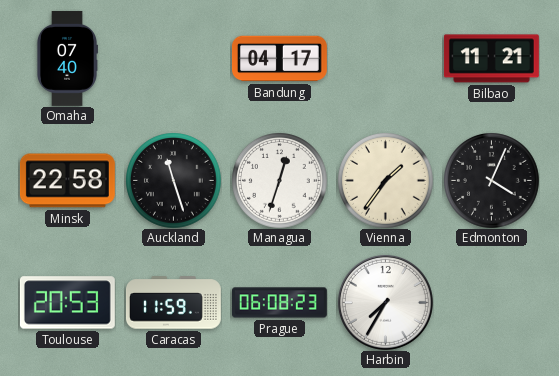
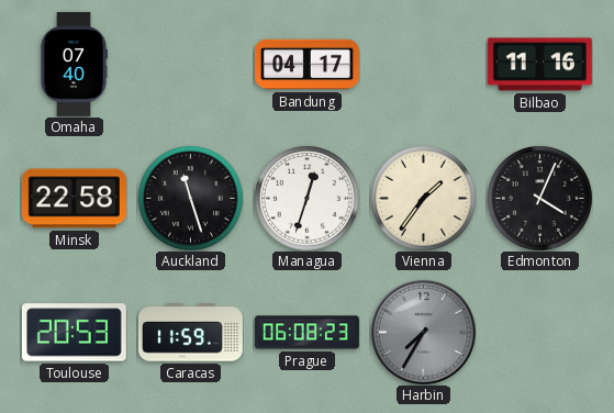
Bilbao: 11:21 -> 11:16 (539, 65)
Harbin dial: white -> grey (423, 332)
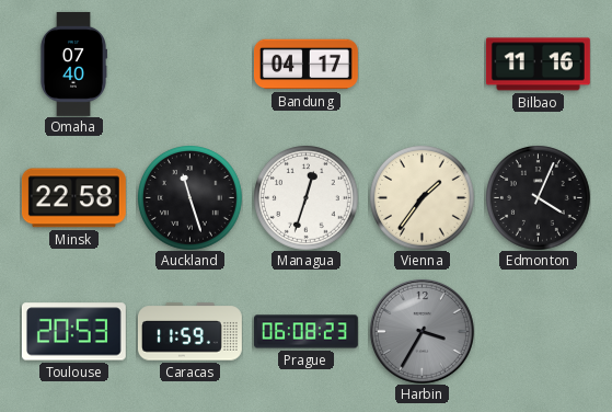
Harbin: 7:35 -> 3:35 (422, 331)
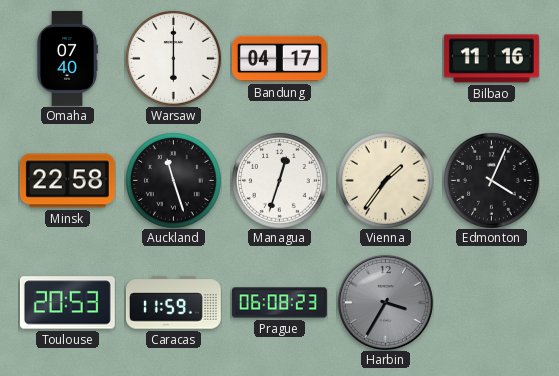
Warsaw: none -> 6:00 (174, 59)
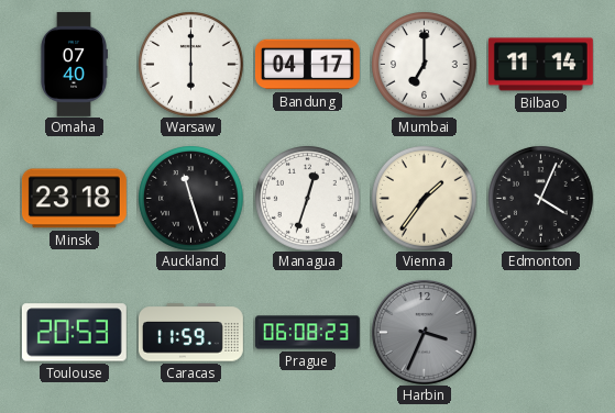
Mumbai: none -> 7:00 (425, 65)
Bilbao: 11:16 -> 11:14 (540, 65)
Minsk: 22:58 -> 23:18 (74, 199)
Harbin: 3:35 -> 3:34 (424, 332)
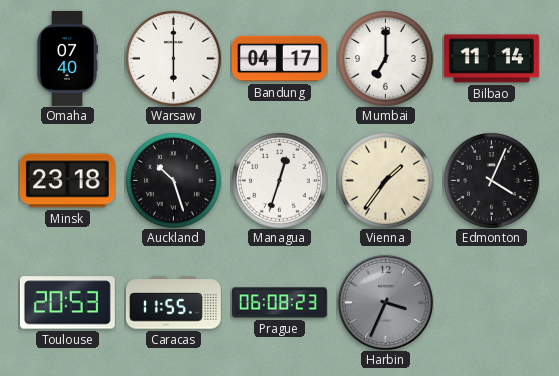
Auckland: 11:27 -> 10:27 (174, 181)
Caracas: 11:59 -> 11:55 (173, 303)
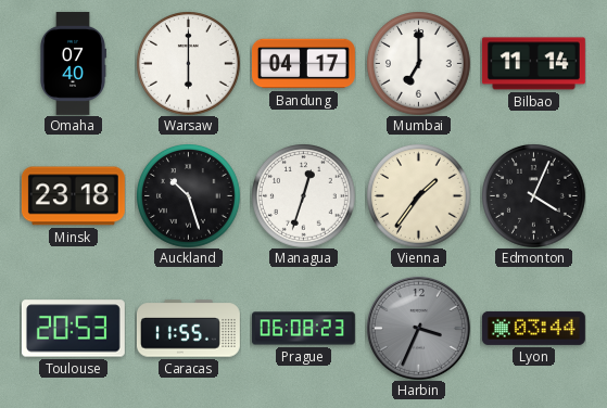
Lyon: none -> 03:44 (533, 328)
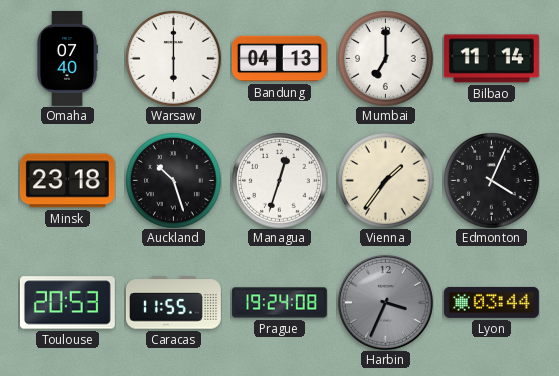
Bandung: 04:17 -> 04:13 (279, 59)
Prague: 06:08 -> 19:24 (279, 303)
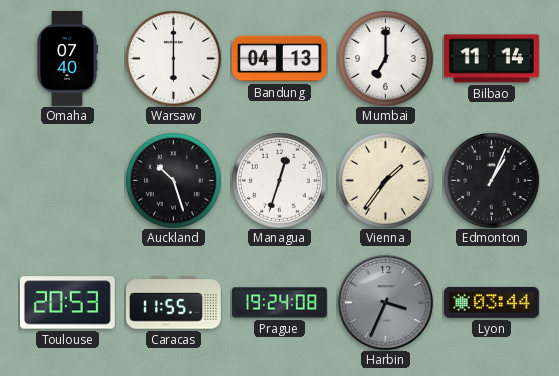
Minsk: 23:18 -> none (67, 181)
Edmonton: 4:04 -> 1:04 (492, 181)
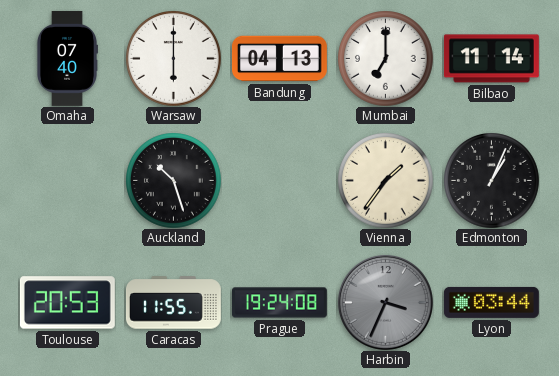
Managua: 12:33 -> none (280, 181)
